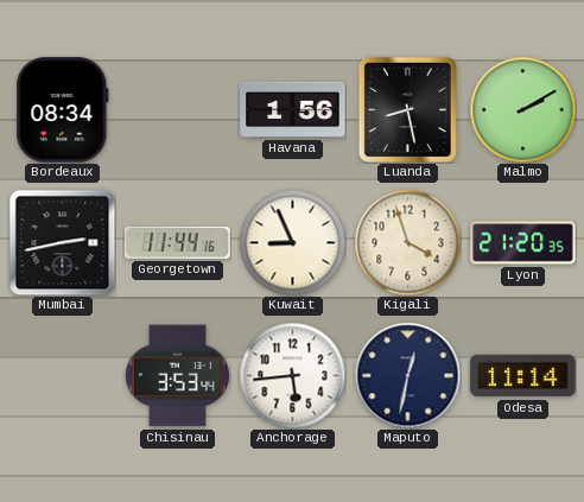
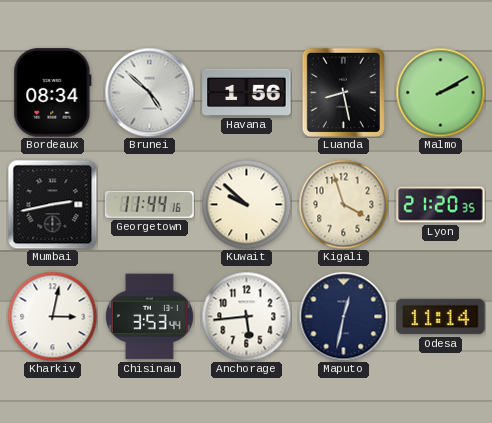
Brunei: none -> 4:52 (149, 92)
Kuwait: 8:56 -> 9:52 (246, 204)
Kharkiv: none -> 3:02 (52, 316)
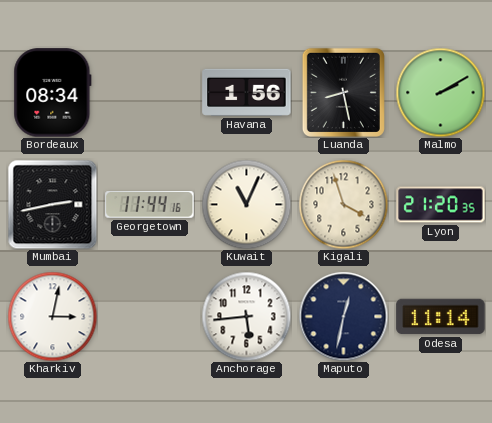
Brunei: 4:52 -> none (149, 92)
Kuwait: 9:52 -> 11:04 (246, 204)
Chisinau: 3:53 -> none (149, 317)
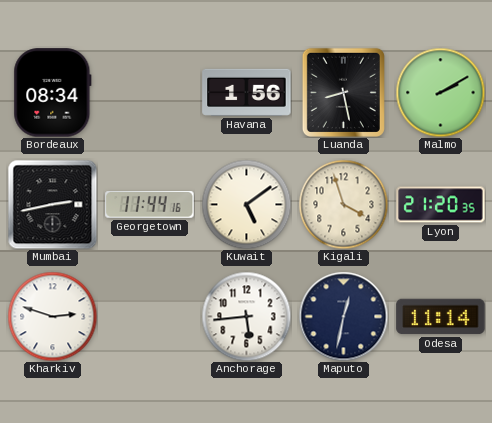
Kuwait: 11:04 -> 5:09 (246, 204)
Kharkiv: 3:02 -> 2:48 (52, 316)
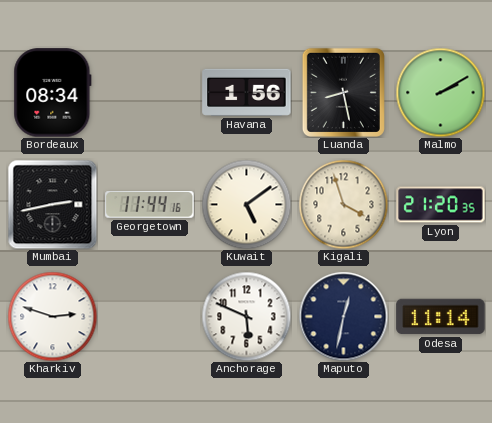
Anchorage: 5:44 -> 5:49 (246, 316)
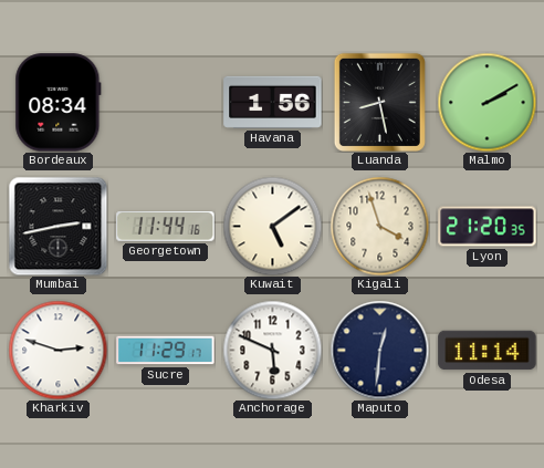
Sucre: none -> 11:29 (166, 351)
Maputo: 12:32 -> 12:31 (379, 350)
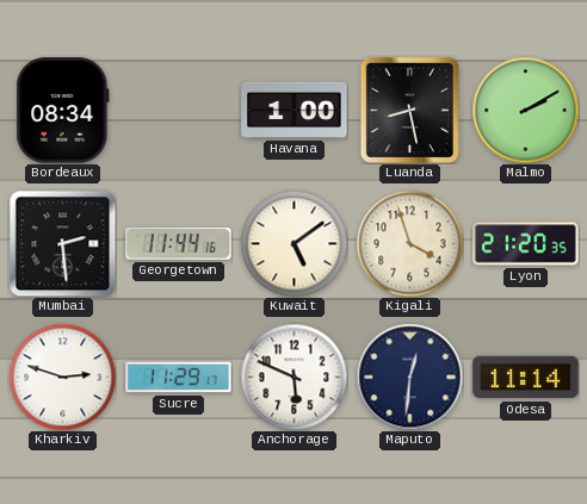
Havana: 1:56 -> 1:00 (295, 110)
Mumbai: 2:43 -> 2:29 (62, 243)
